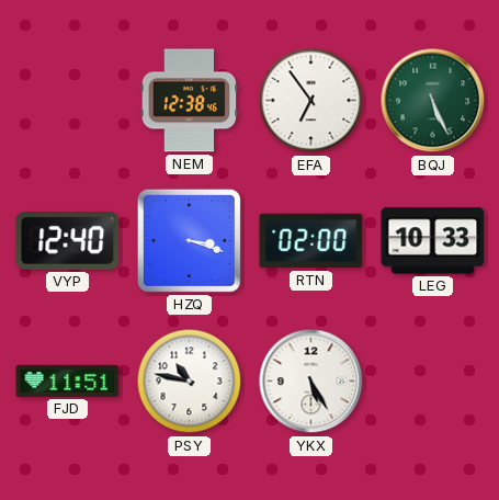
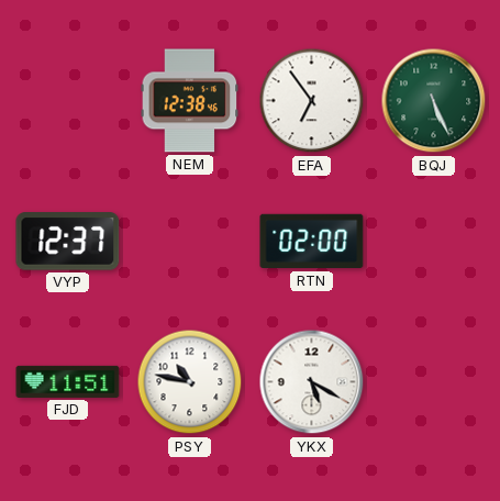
VYP: 12:40 -> 12:37 (68, 242)
HZQ: 3:18 -> none (189, 240)
LEG: 10:33 -> none (433, 241)
YKX: 5:25 -> 5:20 (312, 382)
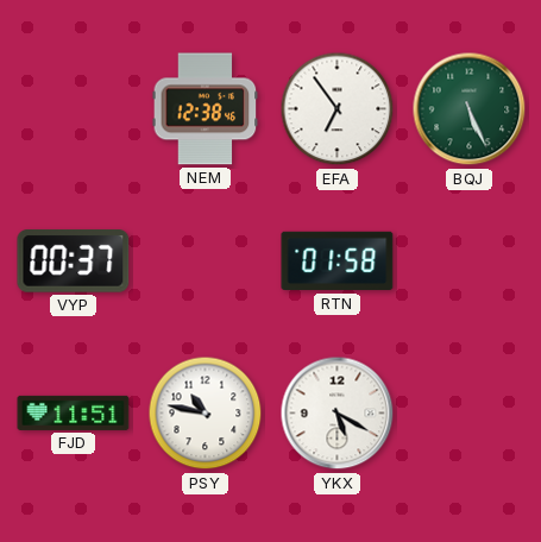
VYP: 12:37 -> 00:37 (74, 261)
RTN: 02:00 -> 01:58 (338, 261)
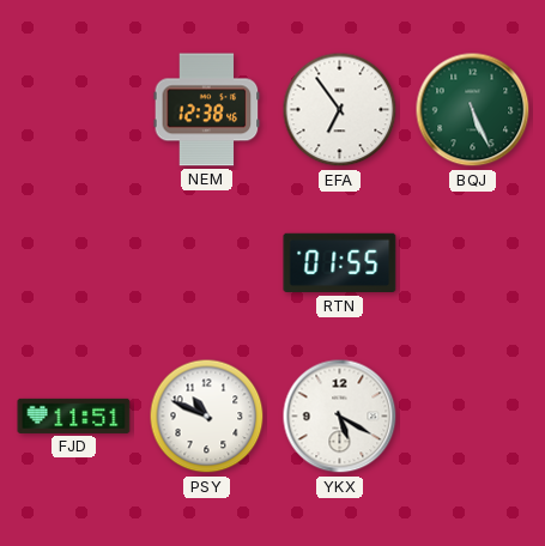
VYP: 00:37 -> none (74, 261)
RTN: 01:58 -> 01:55 (340, 263)
PSY: 10:47 -> 10:49 (207, 417)
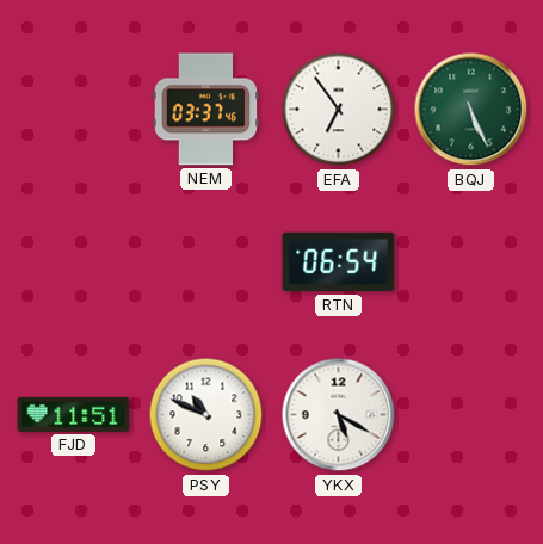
NEM: 12:38 -> 03:37 (206, 110)
RTN: 01:55 -> 06:54 (339, 262)
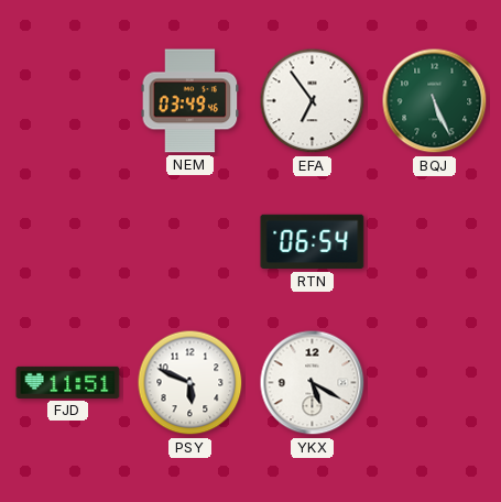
NEM: 03:37 -> 03:49 (190, 101)
PSY: 10:49 -> 5:49 (190, 383)
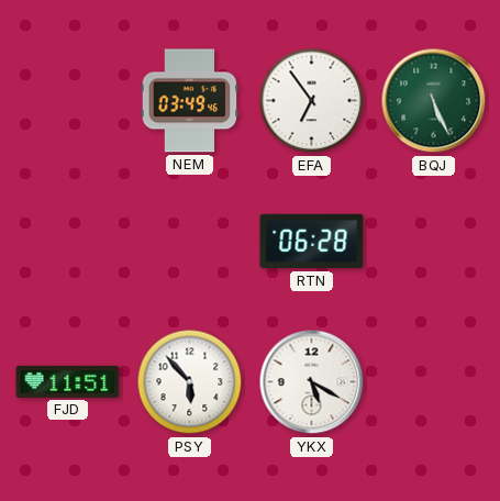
RTN: 06:54 -> 06:28 (312, 242)
PSY: 5:49 -> 5:53 (190, 382)
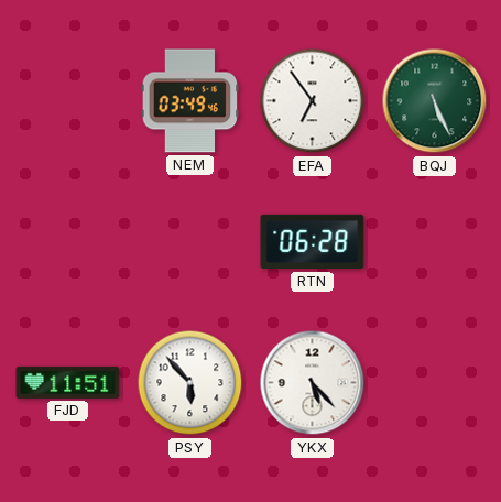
YKX: 5:20 -> 5:23 (313, 383)
